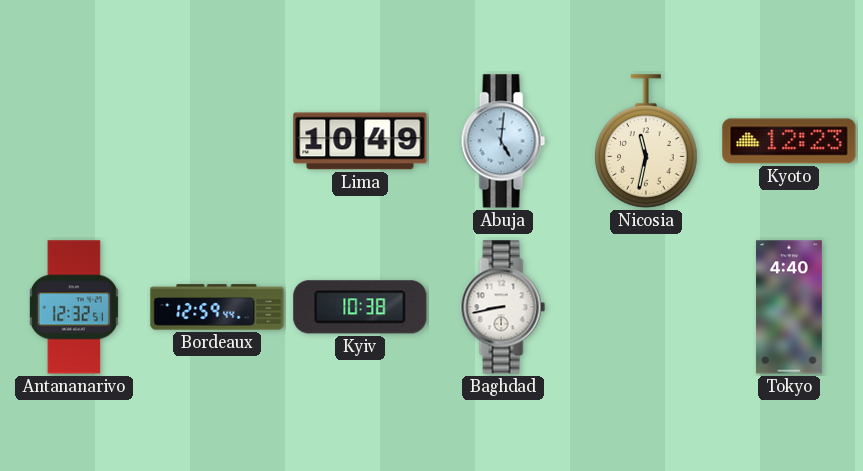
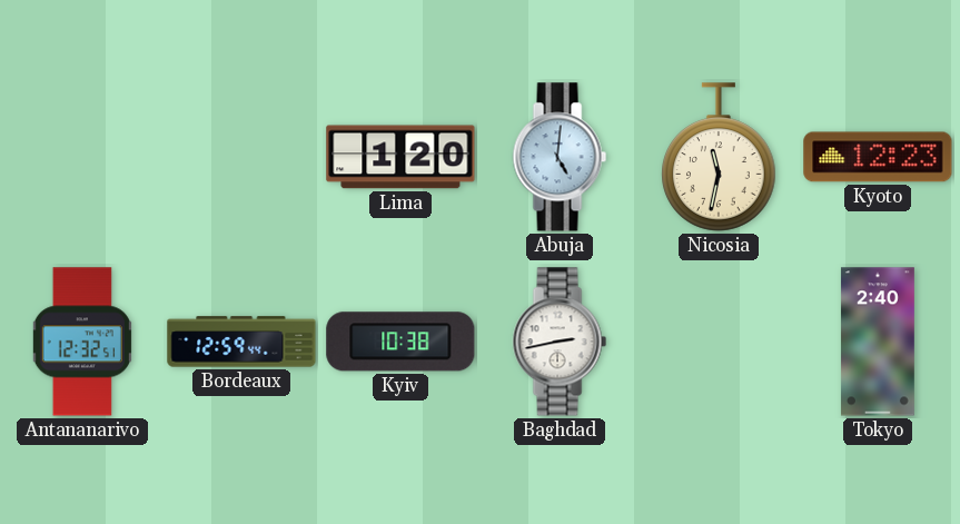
Lima: 10:49 -> 1:20 (400, 157)
Baghdad: 8:43 -> 2:43 (560, 342)
Tokyo: 4:40 -> 2:40 (878, 342)
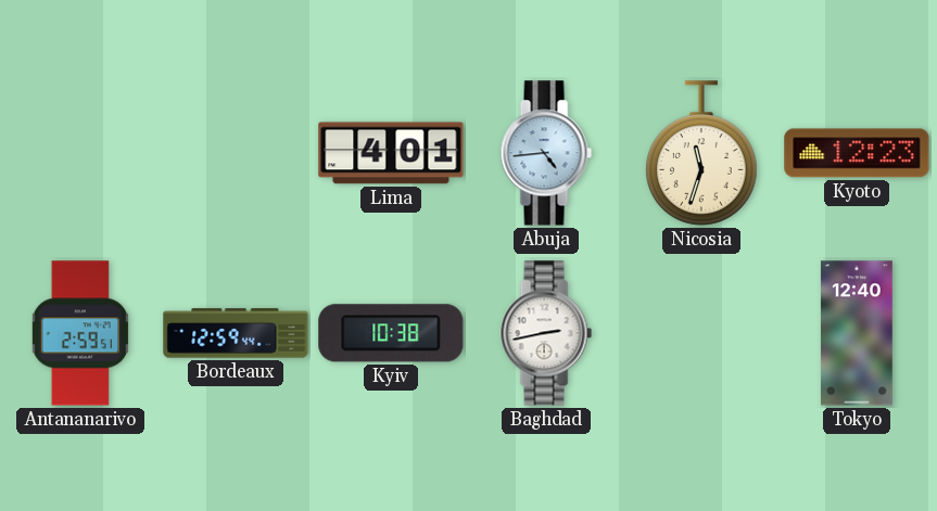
Lima: 1:20 -> 4:01 (391, 153)
Abuja: 5:01 -> 4:44 (546, 153)
Nicosia: 11:32 -> 11:33 (701, 153)
Antananarivo: 12:32 -> 2:59 (80, 333)
Tokyo: 2:40 -> 12:40 (857, 333)
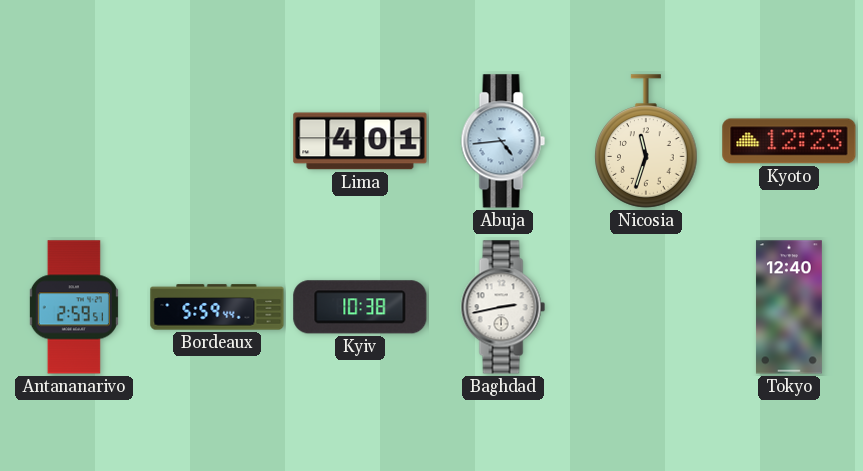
Bordeaux: 12:59 -> 5:59 (217, 307)
